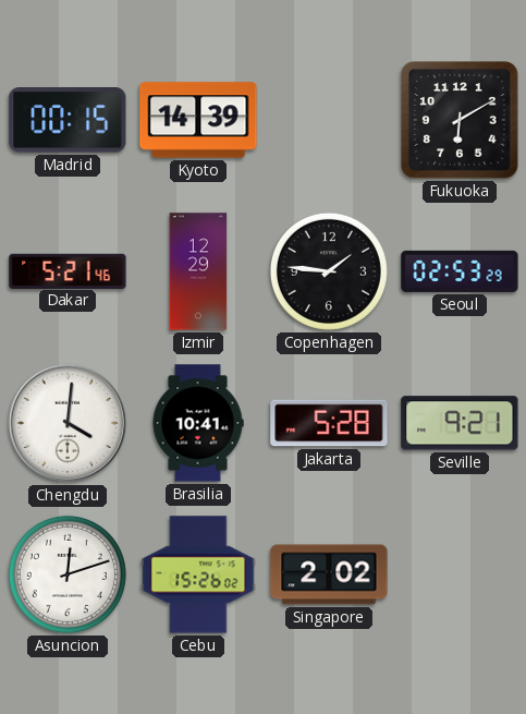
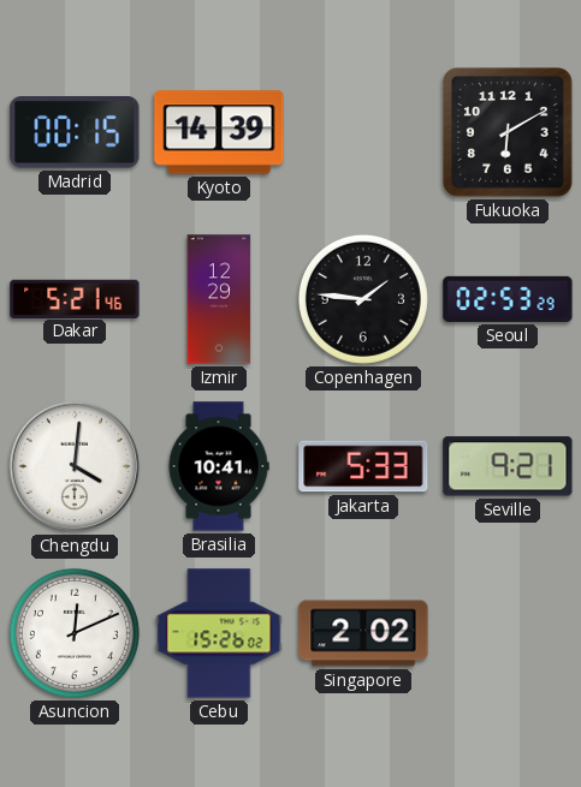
Jakarta: 5:28 -> 5:33 (363, 466)
Asuncion: 12:12 -> 12:11 (75, 633)
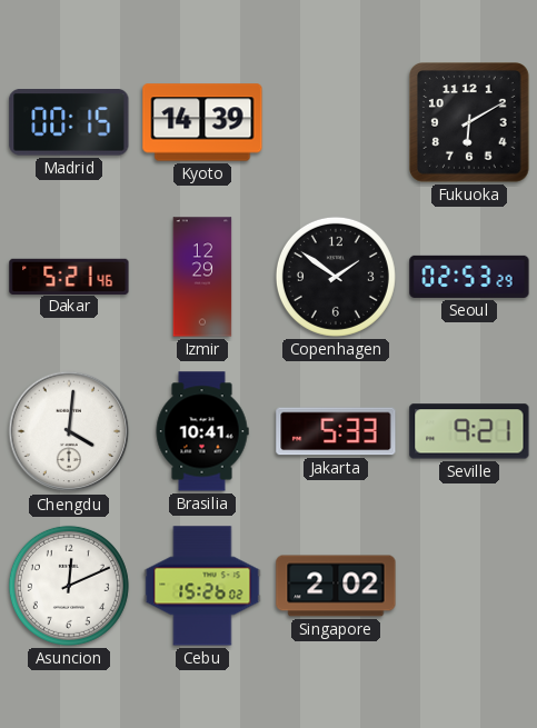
Copenhagen: 1:46 -> 1:51 (336, 277)
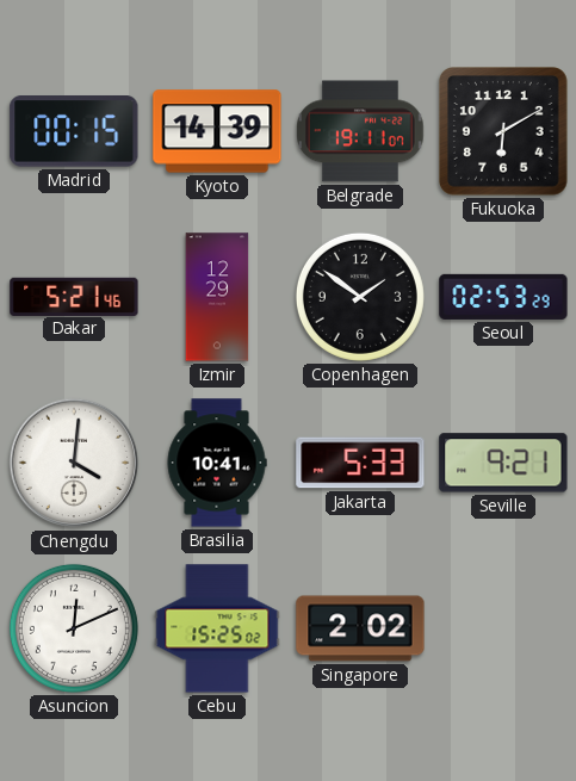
Belgrade: none -> 19:11 (360, 131)
Cebu: 15:26 -> 15:25 (217, 628)
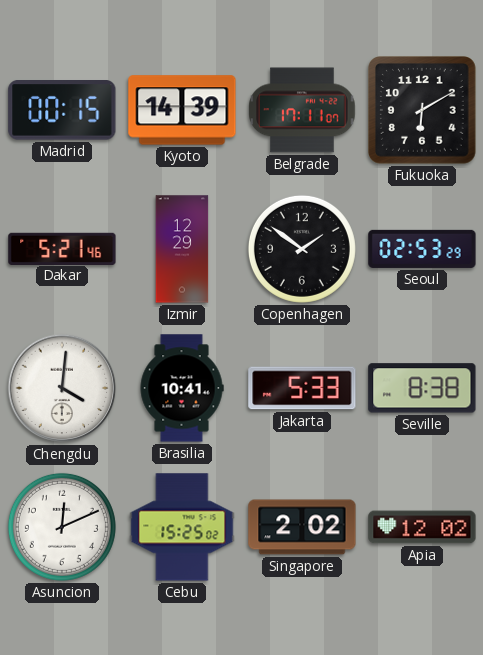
Belgrade: 19:11 -> 17:11 (302, 110)
Seville: 9:21 -> 8:38 (422, 388)
Apia: none -> 12:02 (422, 527)
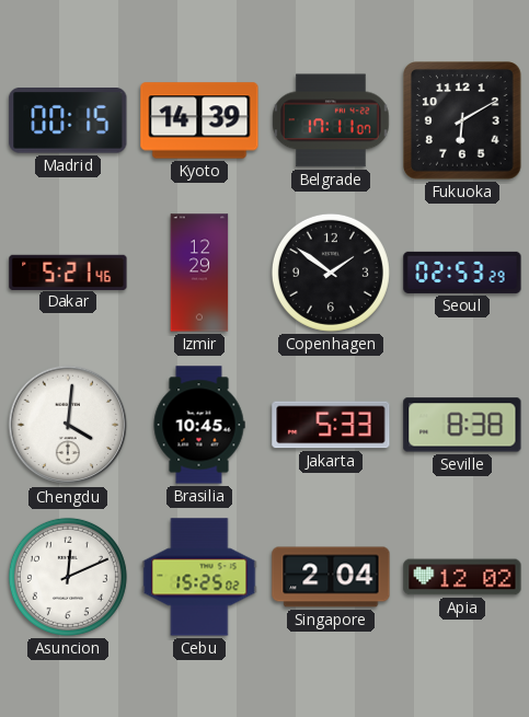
Brasilia: 10:41 -> 10:45 (199, 425)
Singapore: 2:02 -> 2:04 (331, 577)
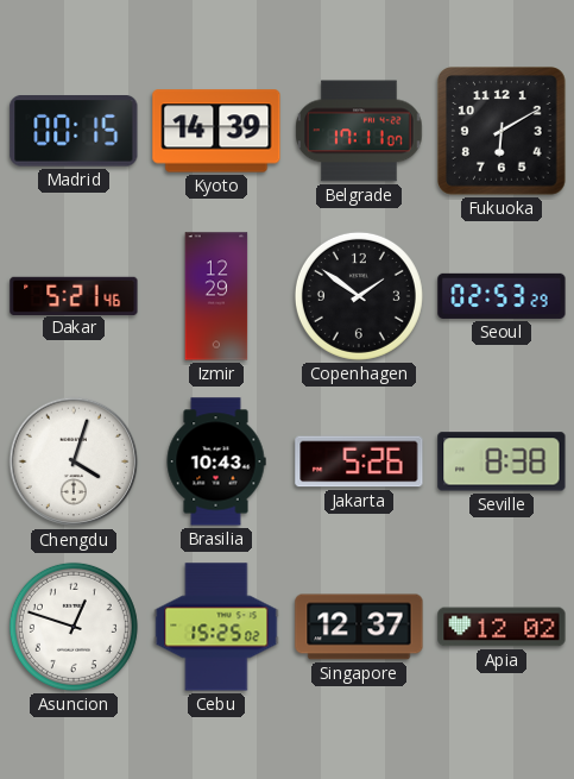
Chengdu: 4:01 -> 4:03 (74, 461)
Brasilia: 10:45 -> 10:43 (216, 461)
Jakarta: 5:33 -> 5:26 (359, 461)
Asuncion: 12:11 -> 12:48 (74, 627)
Singapore: 2:04 -> 12:37 (359, 627)
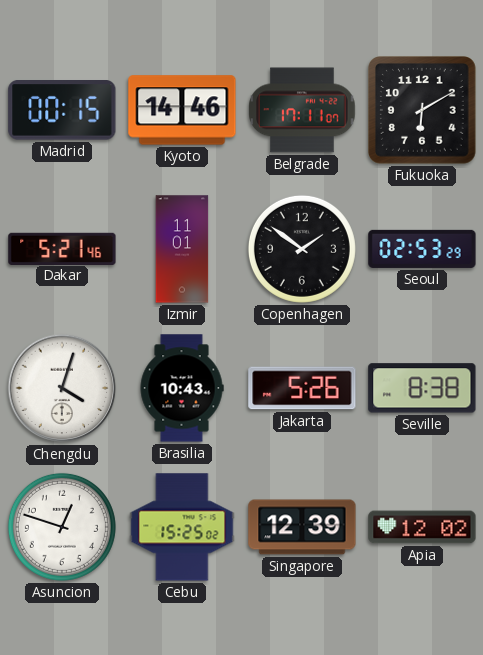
Kyoto: 14:39 -> 14:46 (182, 110)
Izmir: 12:29 -> 11:01 (182, 249)
Singapore: 12:37 -> 12:39 (302, 527)
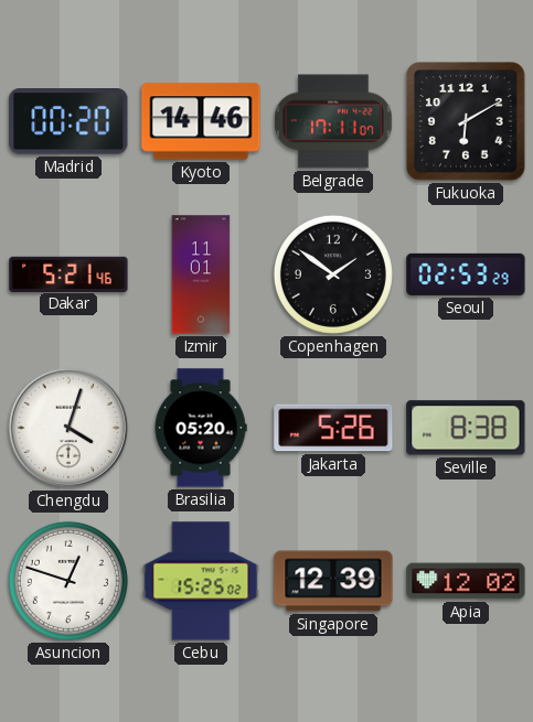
Madrid: 00:15 -> 00:20 (68, 121)
Brasilia: 10:43 -> 05:20 (201, 428)
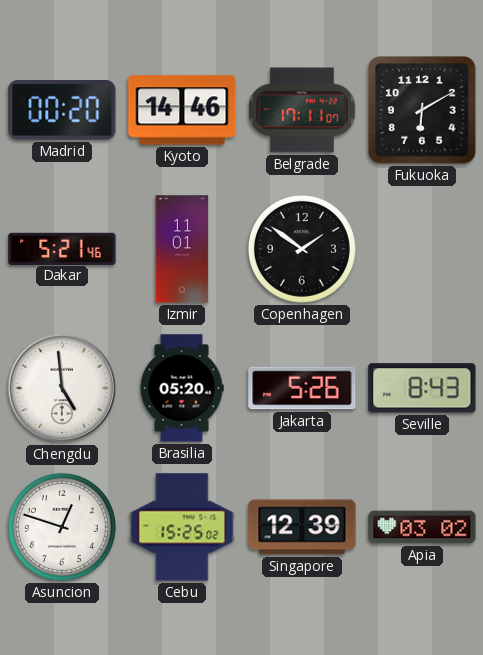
Seoul: 02:53 -> none (466, 274)
Chengdu: 4:03 -> 4:59 (62, 388)
Seville: 8:38 -> 8:43 (422, 388)
Apia: 12:02 -> 03:02 (422, 527)
